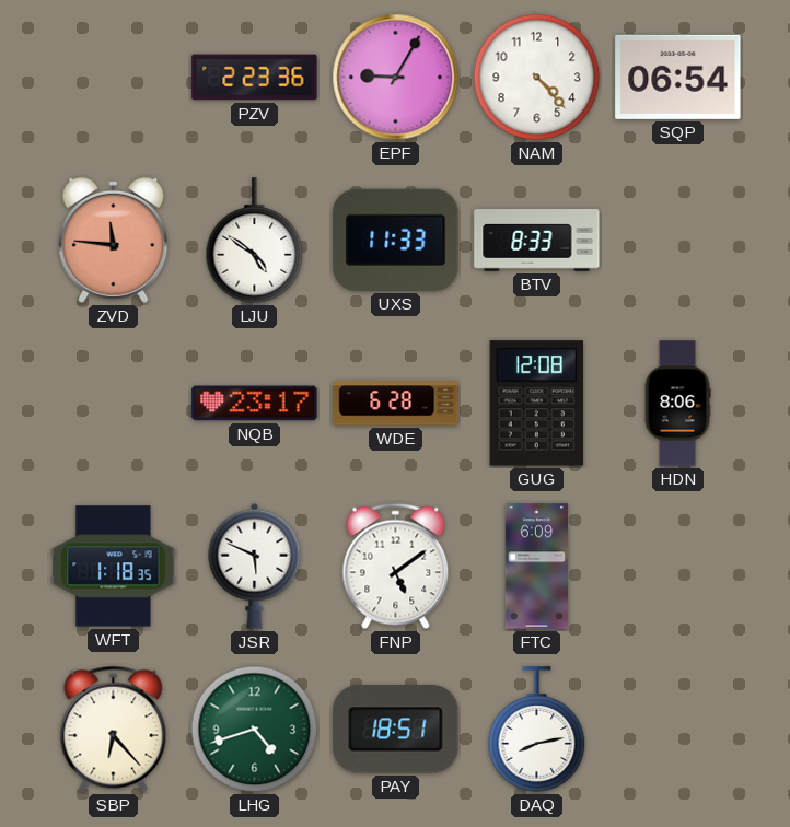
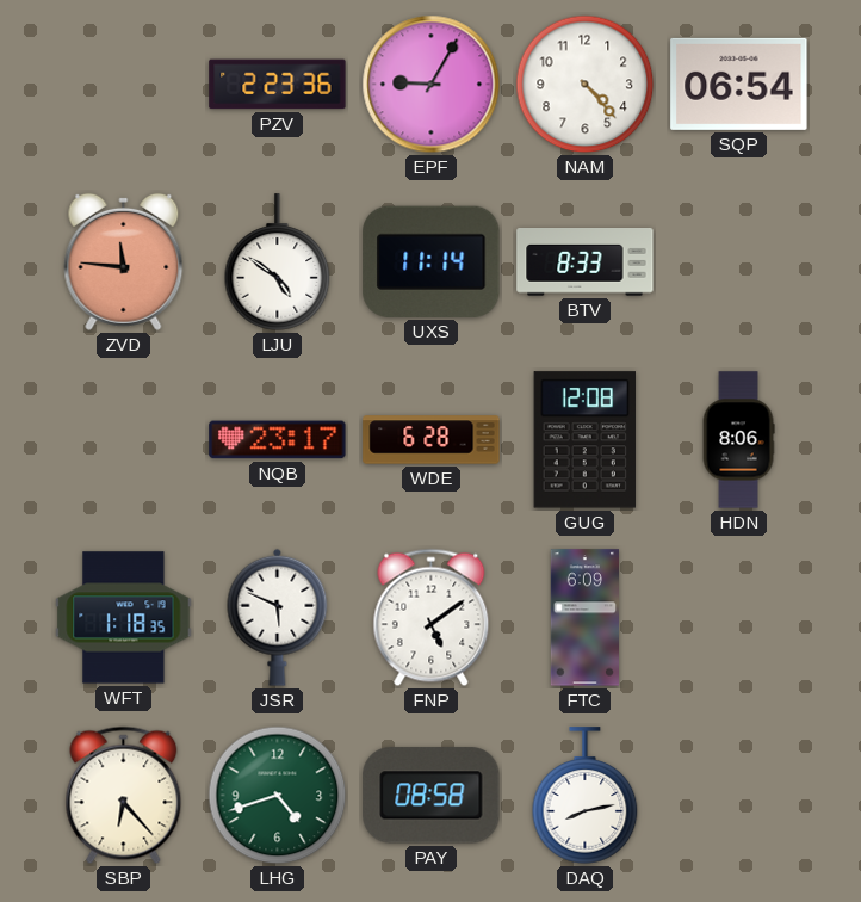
UXS: 11:33 -> 11:14 (432, 261)
PAY: 18:51 -> 08:58 (432, 796)
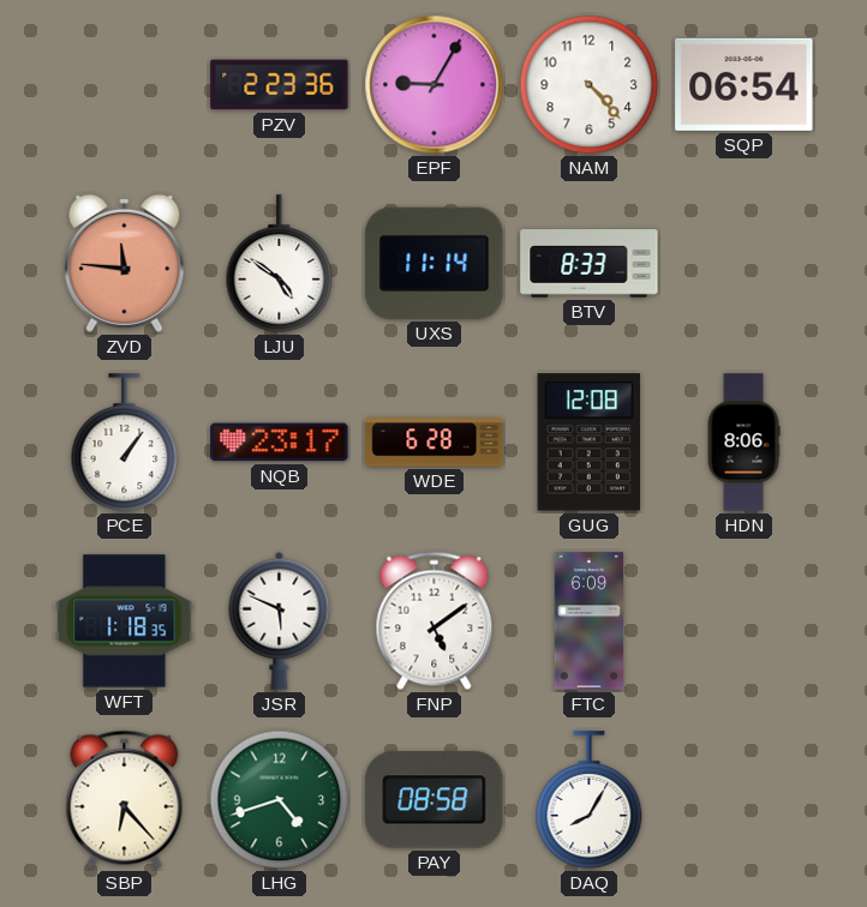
PCE: none -> 1:06 (125, 443)
DAQ: 8:13 -> 8:05 (590, 800)
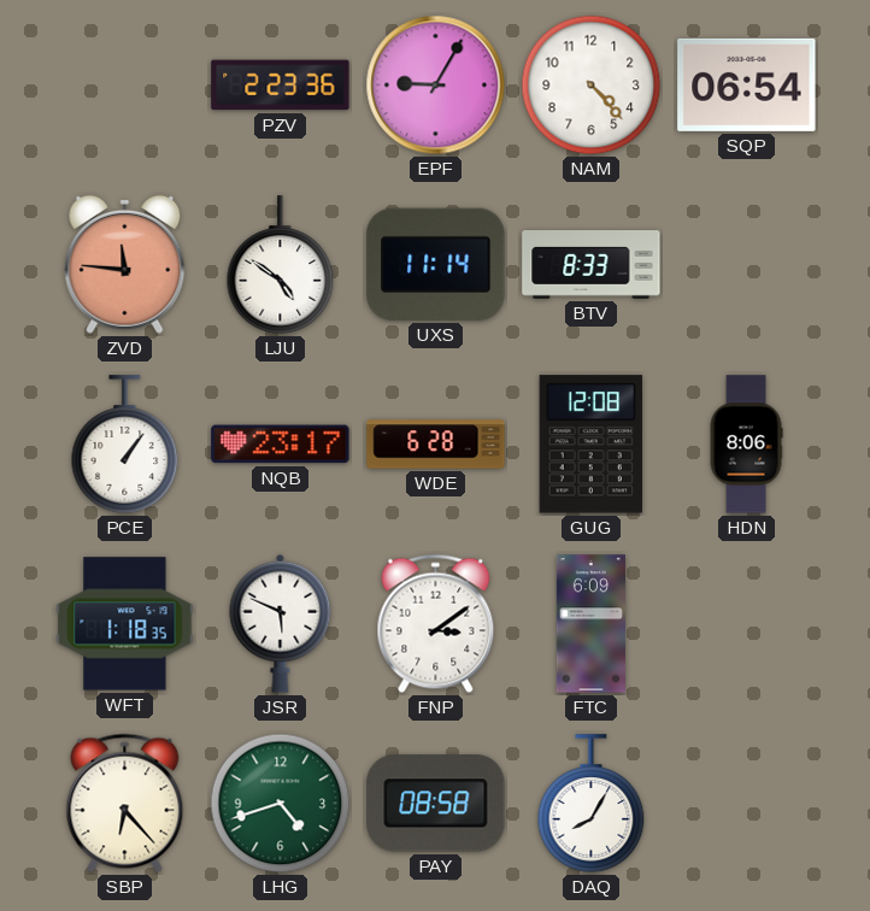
FNP: 5:09 -> 3:09 (436, 624)
